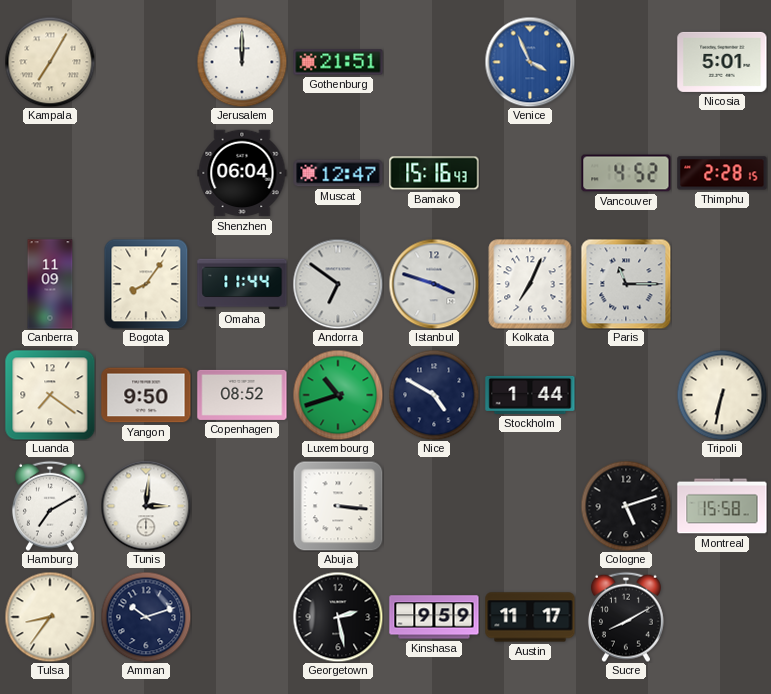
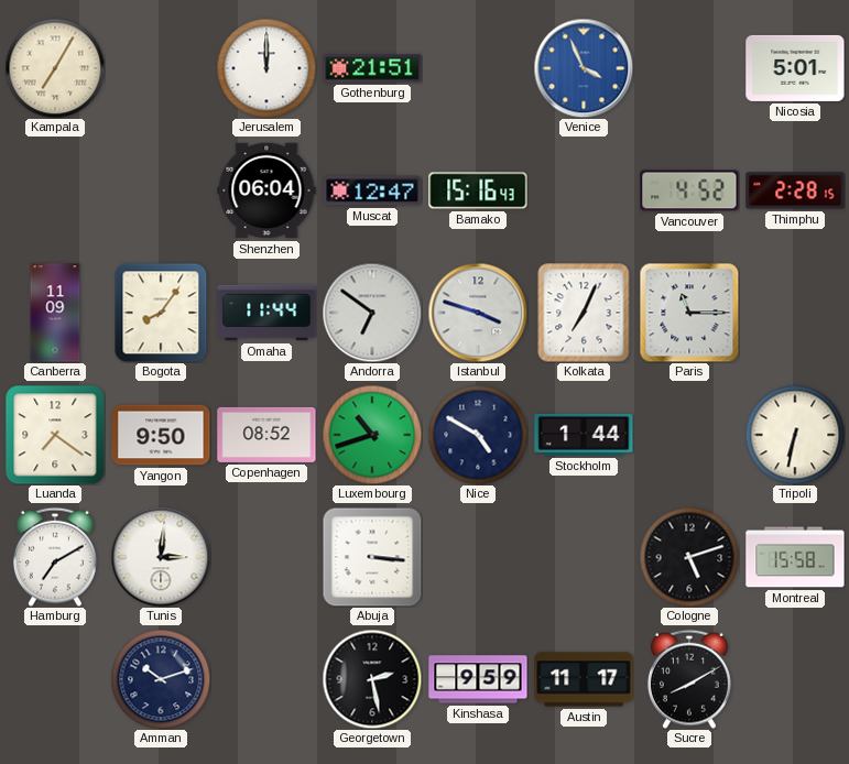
Tulsa: 8:36 -> none (50, 617)
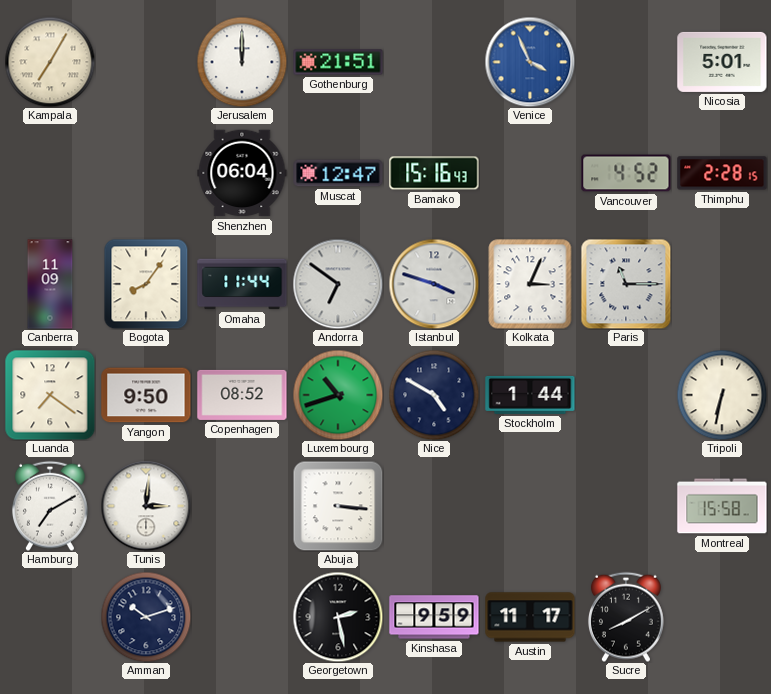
Kolkata: 7:04 -> 3:04 (530, 284)
Cologne: 5:12 -> none (689, 557)
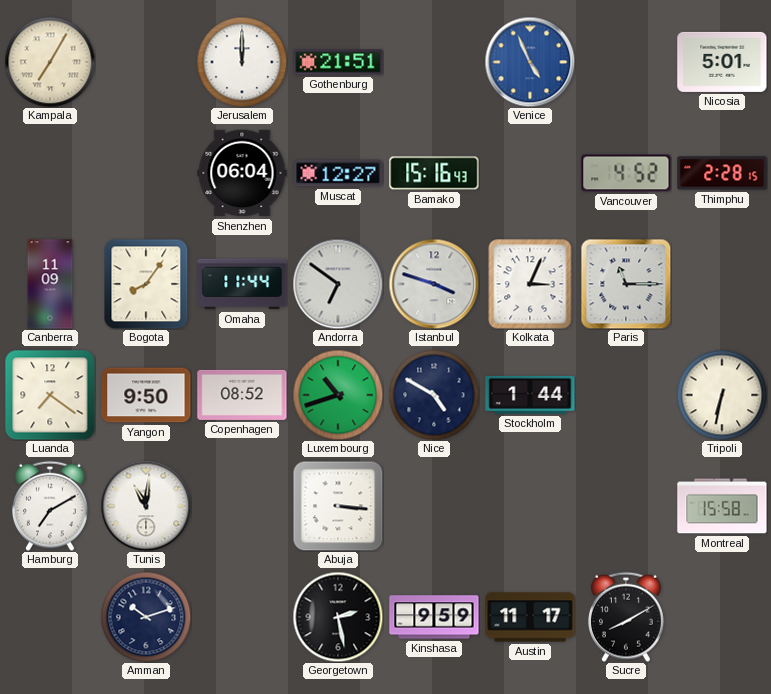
Venice: 3:56 -> 4:56 (530, 62)
Muscat: 12:47 -> 12:27 (338, 173)
Tunis: 3:01 -> 11:01 (146, 506)
